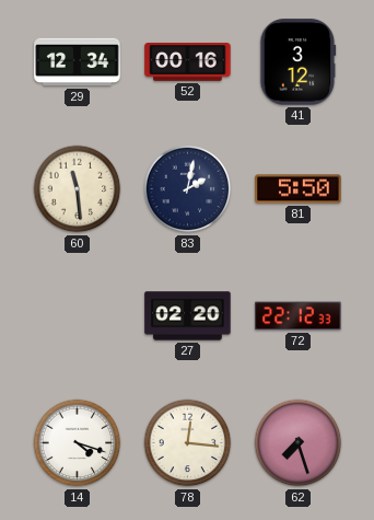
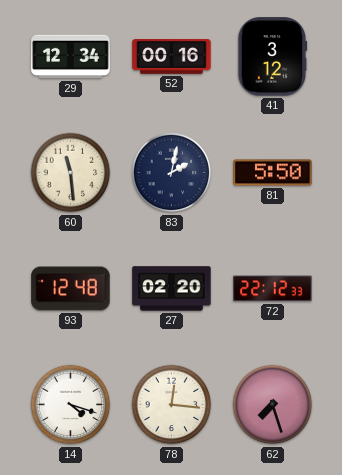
93: none -> 12:48 (71, 289)
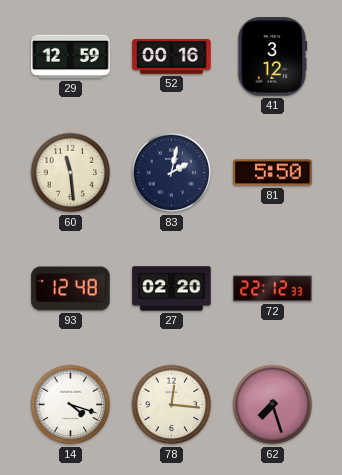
29: 12:34 -> 12:59 (71, 57)
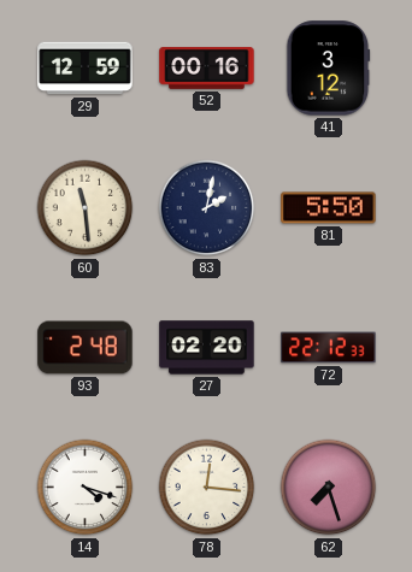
93: 12:48 -> 2:48 (86, 348)
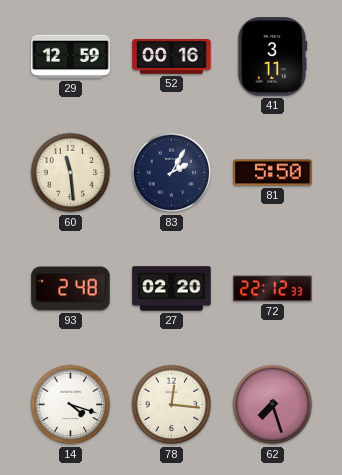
41: 3:12 -> 3:11 (273, 57)
83: 2:02 -> 2:05 (172, 173)
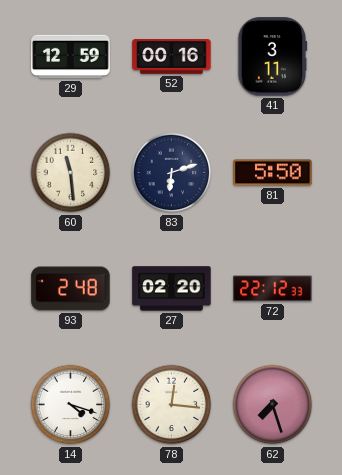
83: 2:05 -> 6:12 (172, 173)
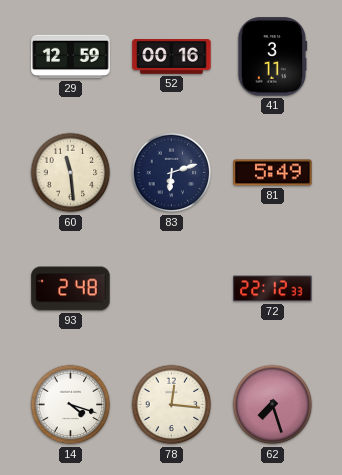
81: 5:50 -> 5:49 (273, 173)
27: 02:20 -> none (172, 289)
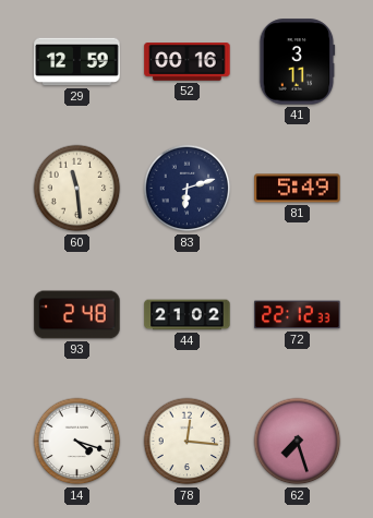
44: none -> 21:02 (188, 315)
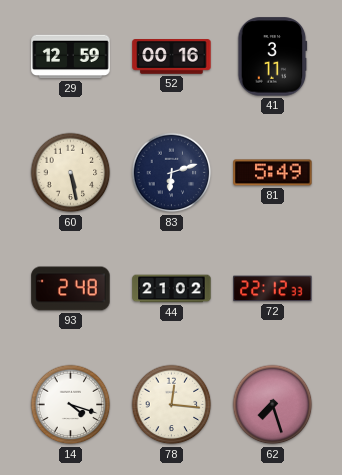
60: 11:29 -> 5:28 (71, 173)
